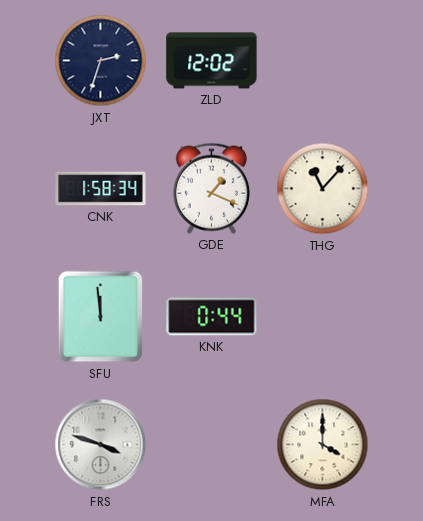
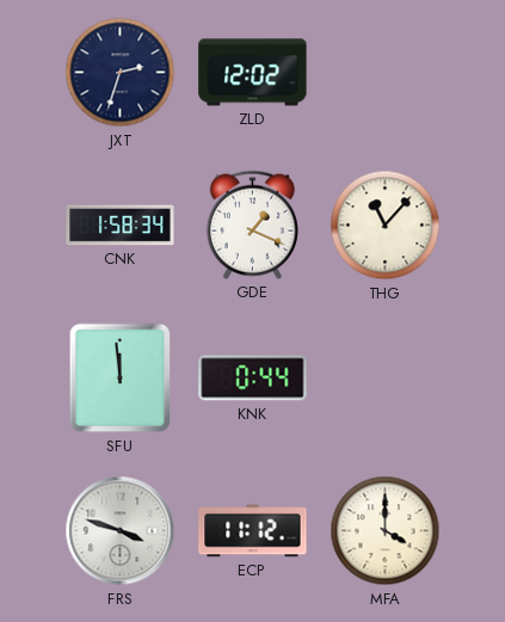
ECP: none -> 11:12 (253, 531)
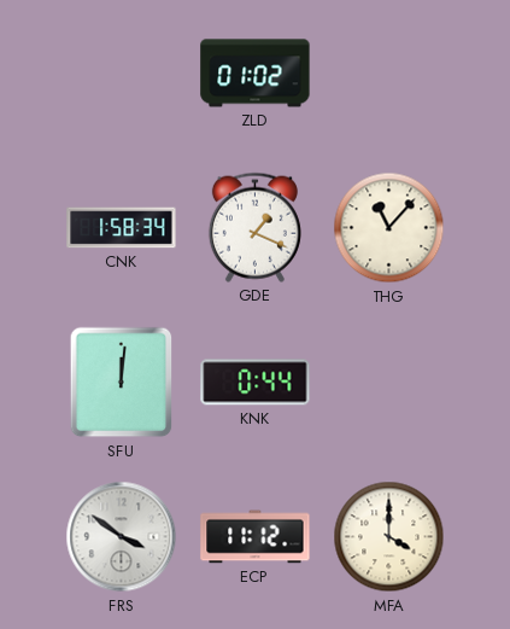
JXT: 2:33 -> none (121, 73)
ZLD: 12:02 -> 01:02 (256, 74)
SFU: 11:59 -> 12:01 (122, 383)
FRS: 3:48 -> 3:51 (122, 537)
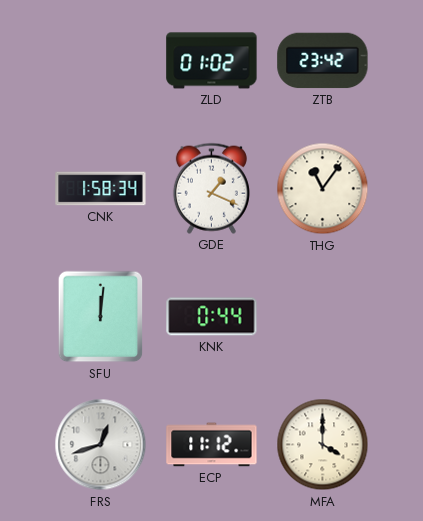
ZTB: none -> 23:42 (323, 61)
THG: 11:07 -> 11:06 (323, 189)
FRS: 3:51 -> 12:42 (101, 445)
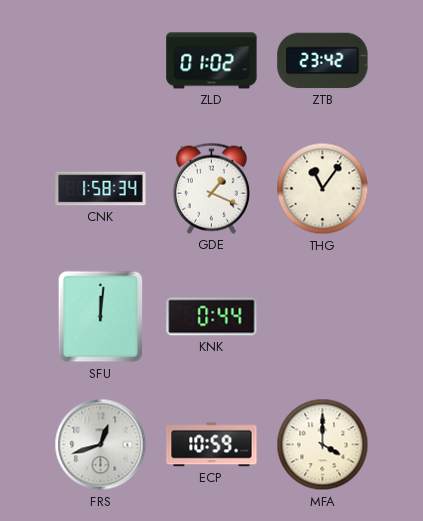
ECP: 11:12 -> 10:59 (212, 445)
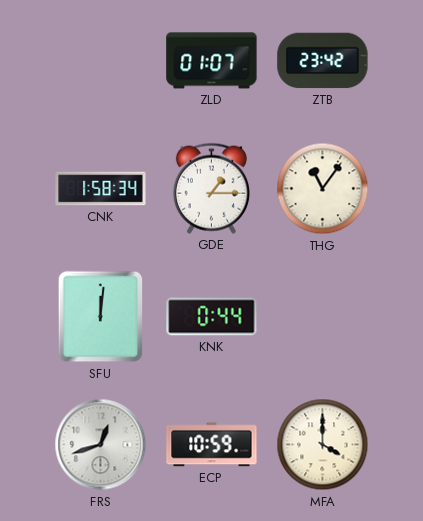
ZLD: 01:02 -> 01:07 (212, 61)
GDE: 1:19 -> 1:15 (211, 188)
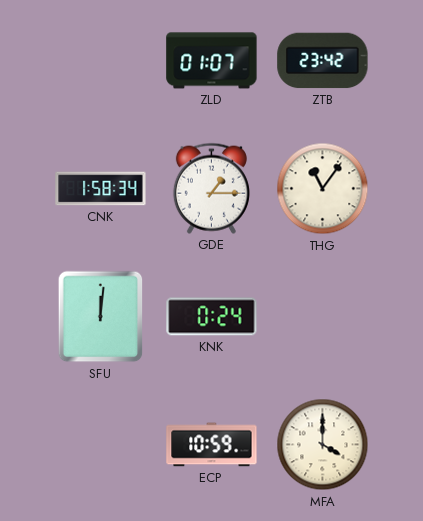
KNK: 0:44 -> 0:24 (212, 317)
FRS: 12:42 -> none (101, 445)
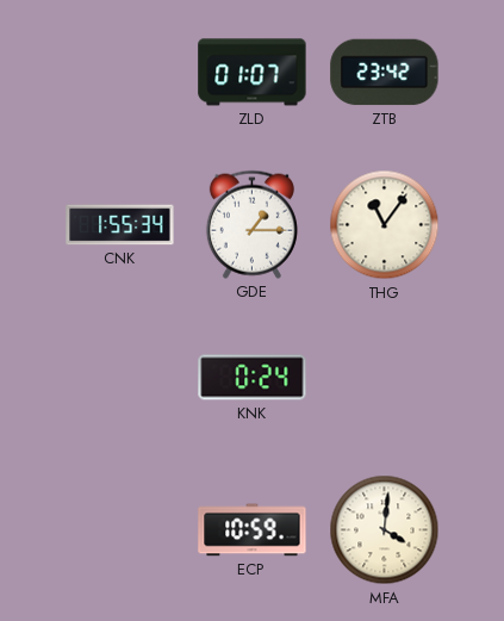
CNK: 1:58 -> 1:55 (120, 225)
SFU: 12:01 -> none (101, 317)
MFA: 4:00 -> 4:01 (385, 530)
